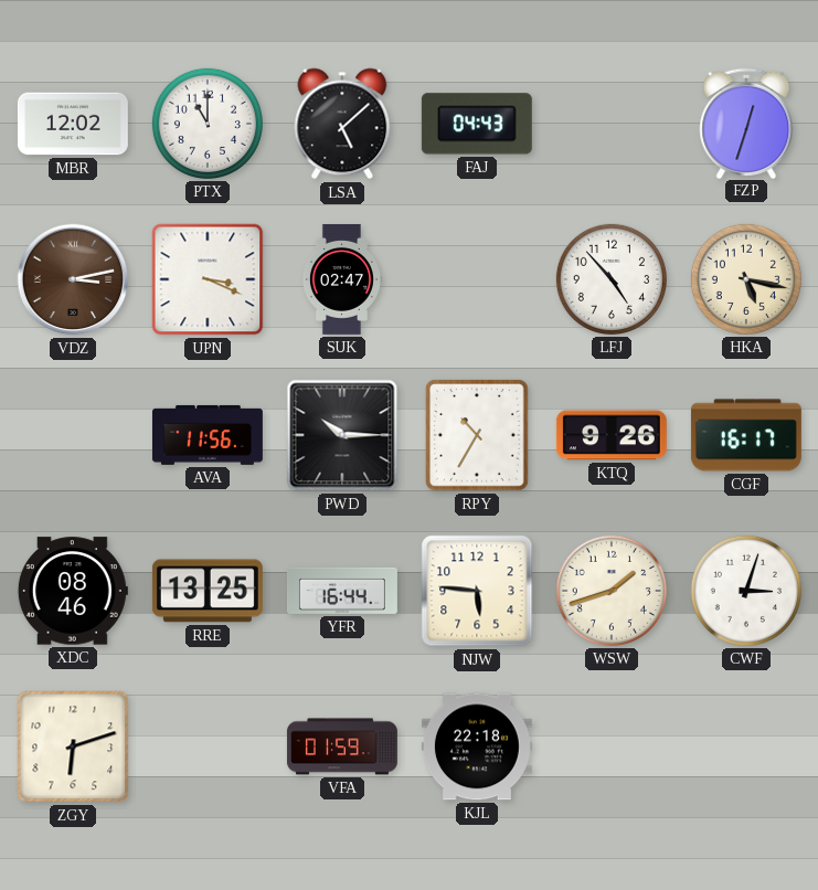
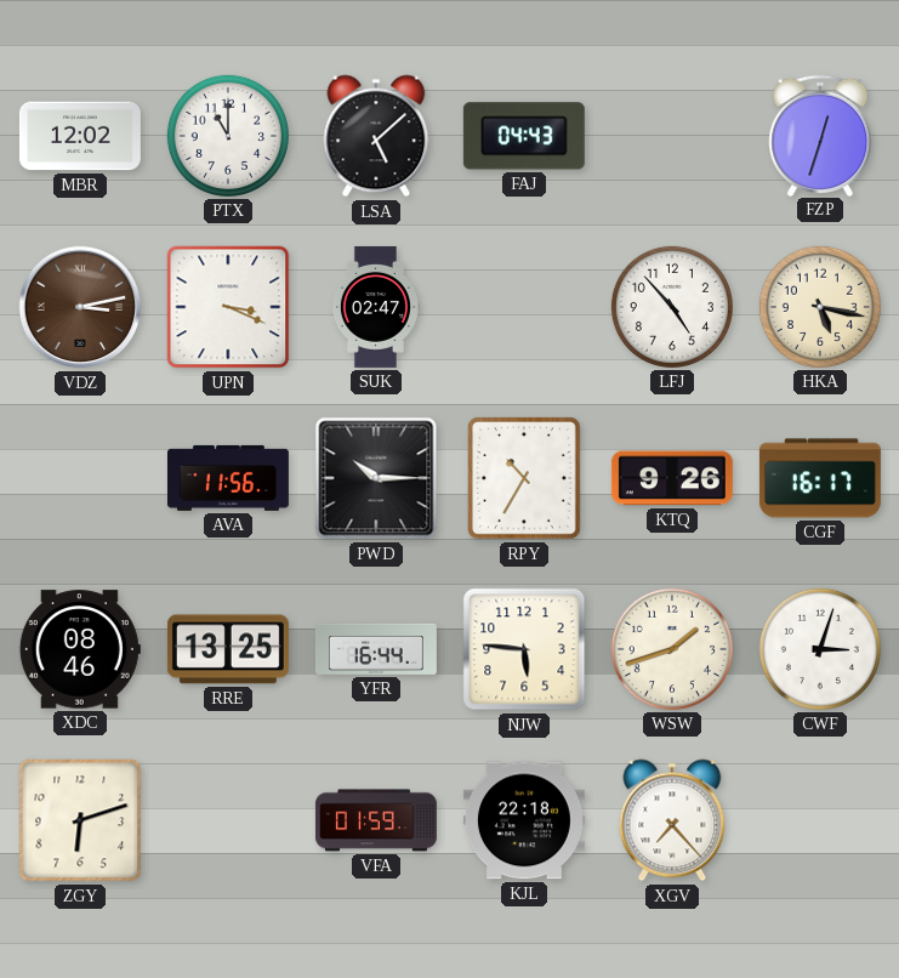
XGV: none -> 7:23 (672, 820)
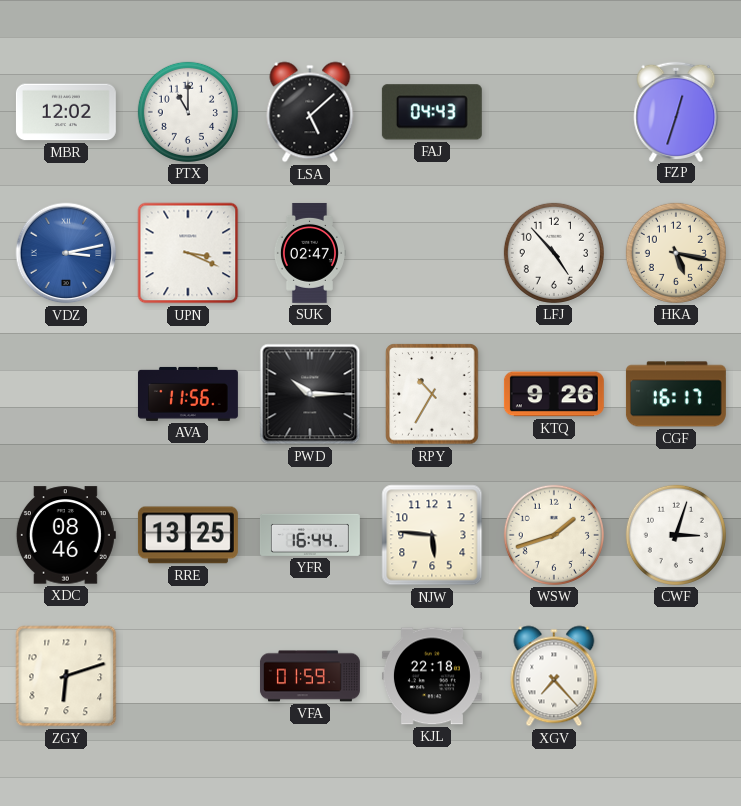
VDZ dial: brown -> blue (66, 253)
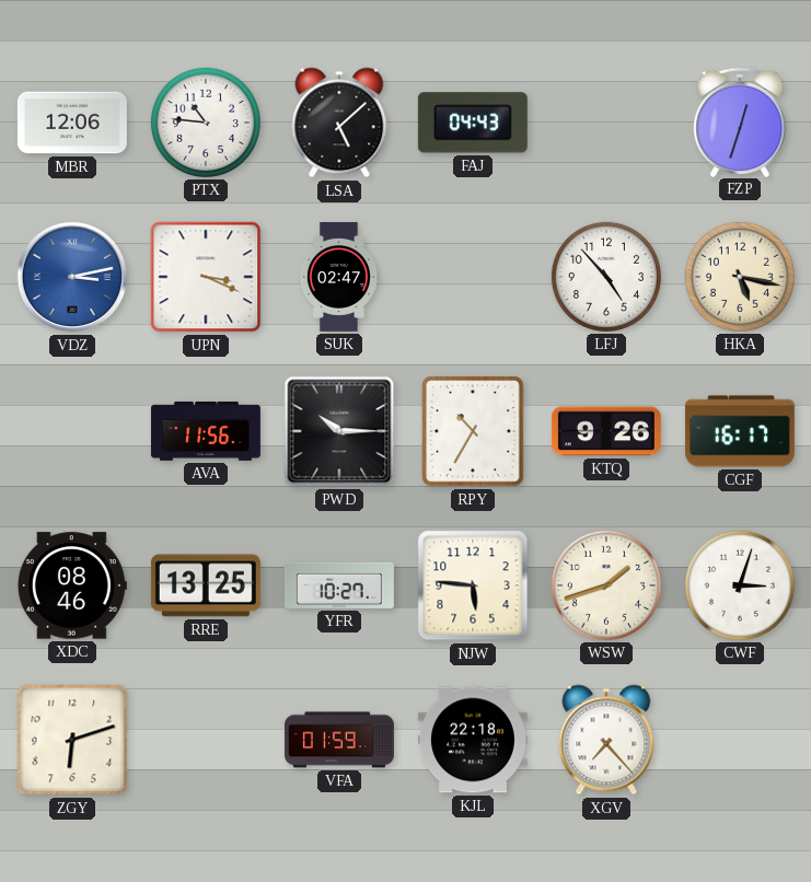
MBR: 12:02 -> 12:06 (72, 123)
PTX: 11:00 -> 10:46 (206, 123)
YFR: 16:44 -> 10:27 (339, 585)
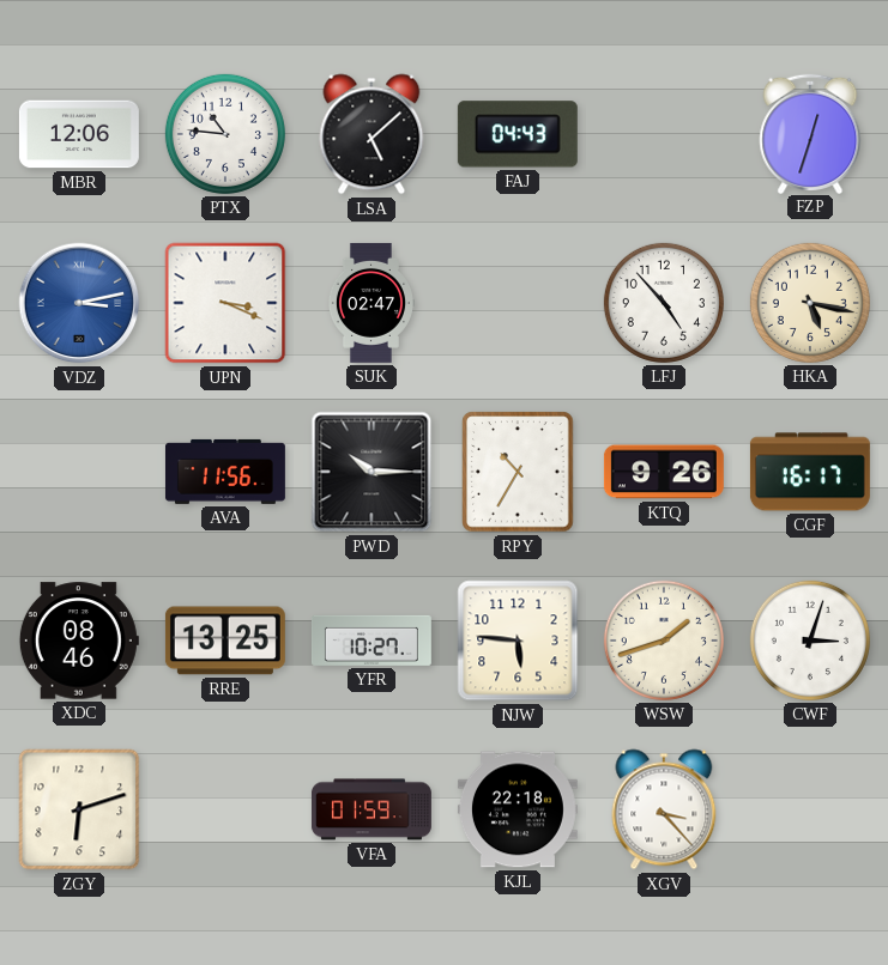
XGV: 7:23 -> 3:23 (664, 809)
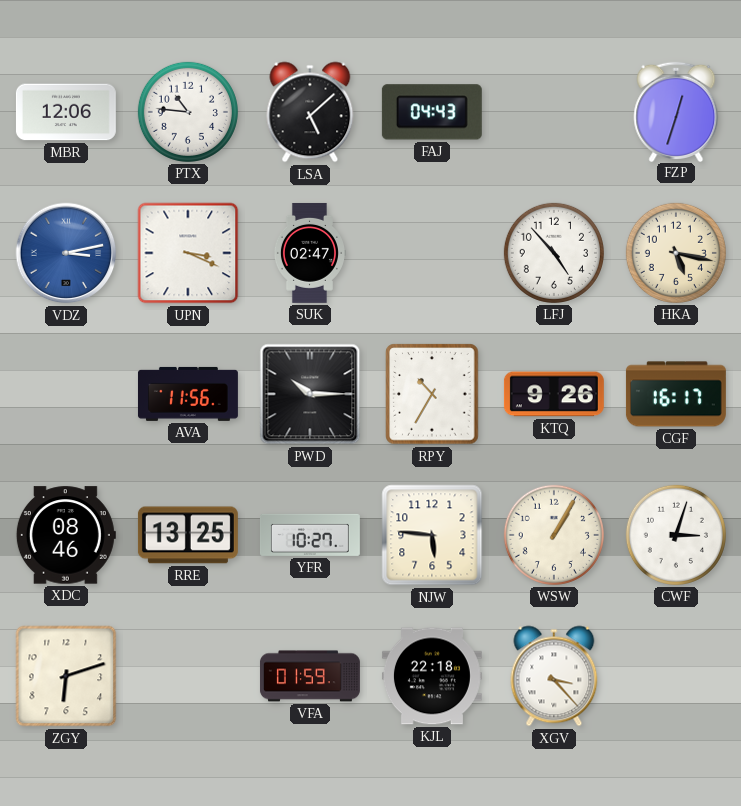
WSW: 1:42 -> 1:05 (554, 535)
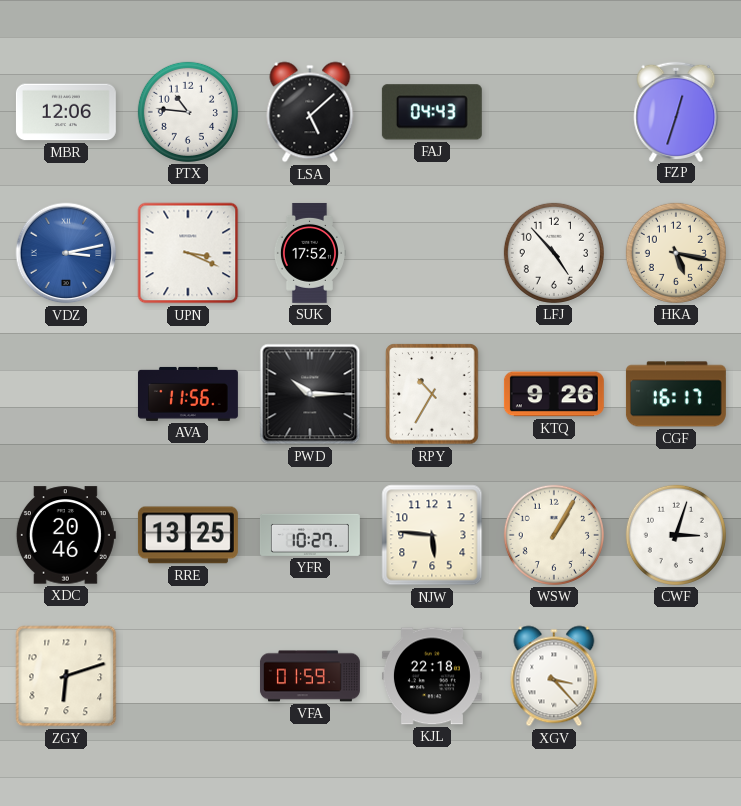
SUK: 02:47 -> 17:52 (309, 253)
XDC: 08:46 -> 20:46 (66, 535)
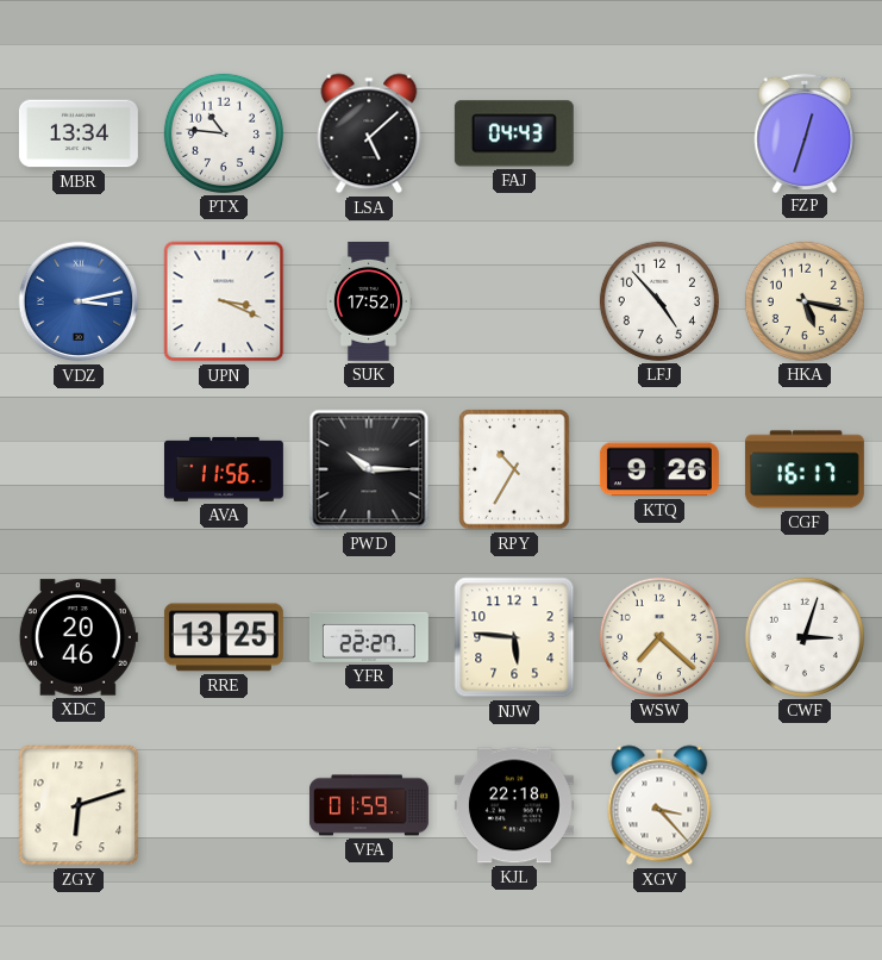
MBR: 12:06 -> 13:34 (79, 133)
YFR: 10:27 -> 22:27 (369, 637)
WSW: 1:05 -> 7:22 (659, 637)
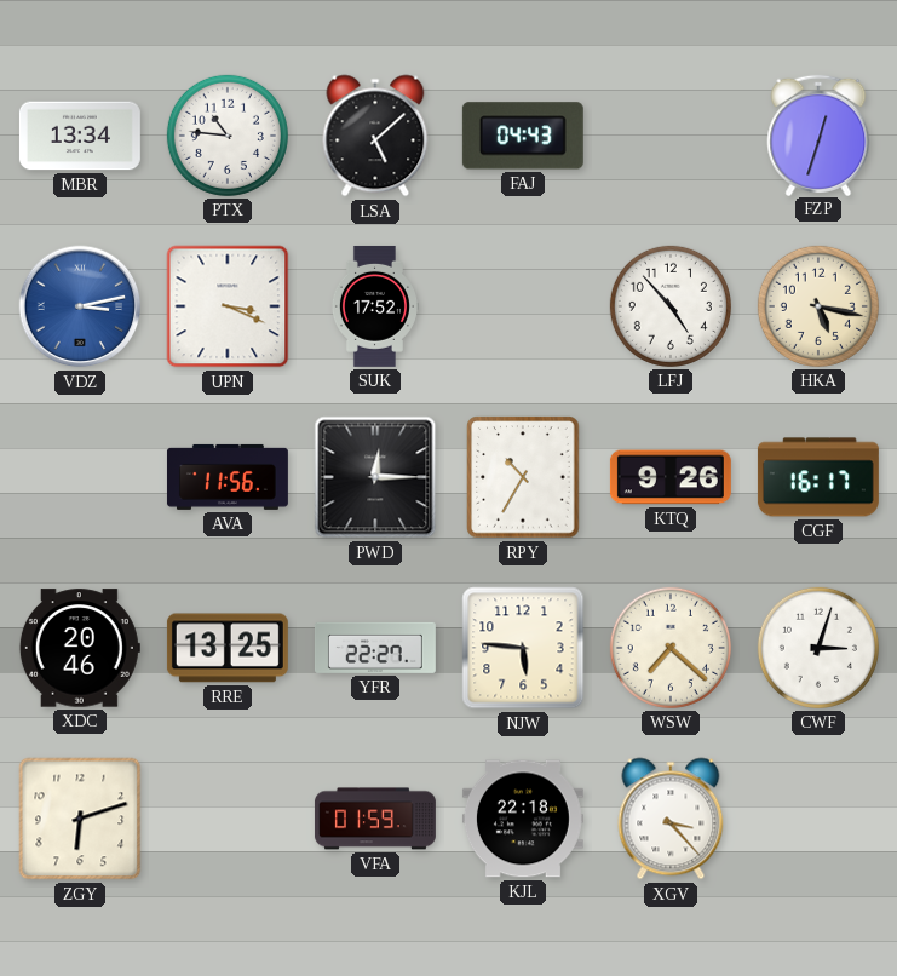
PWD: 10:15 -> 12:15 (375, 477)
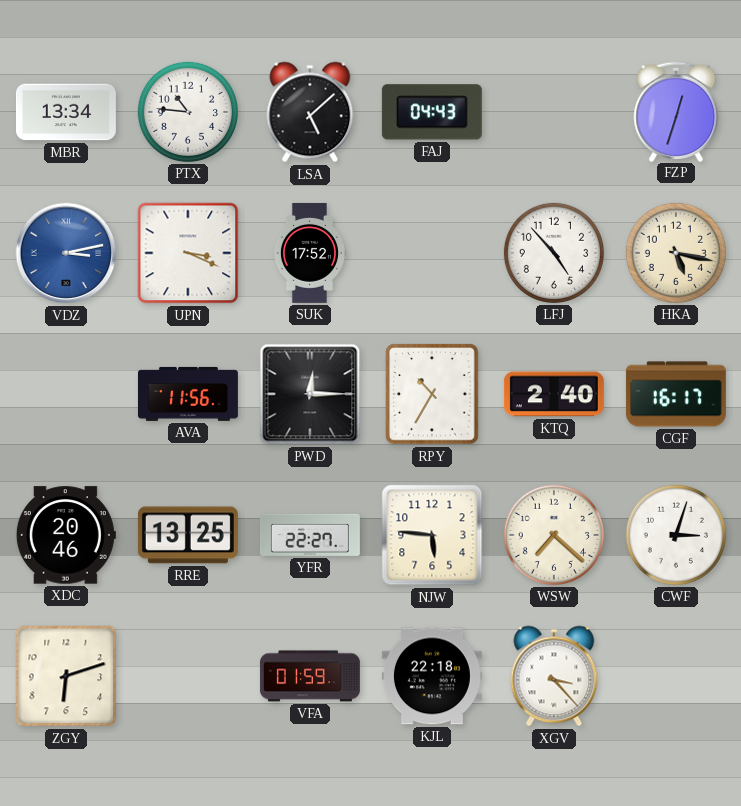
KTQ: 9:26 -> 2:40 (554, 394)
